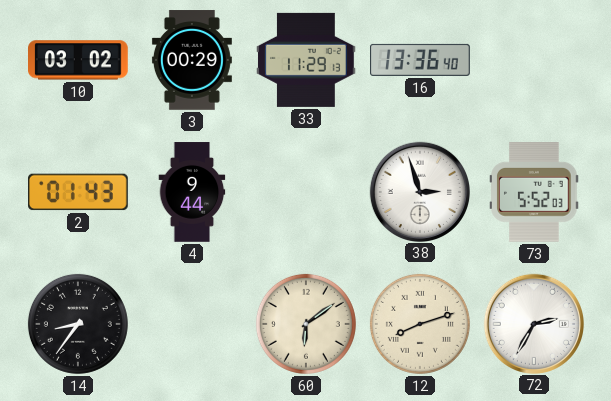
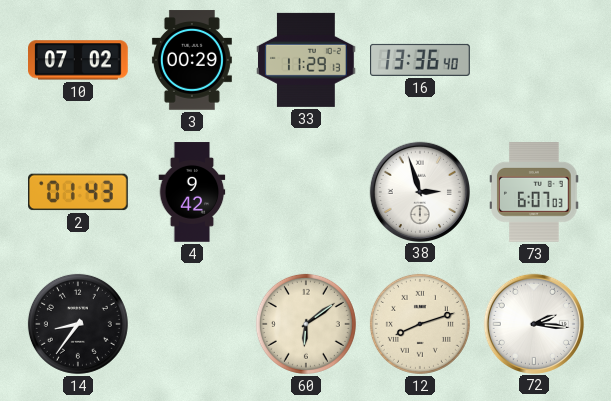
10: 03:02 -> 07:02 (79, 60)
4: 9:44 -> 9:42 (192, 192)
73: 5:52 -> 6:07 (534, 193)
72: 2:35 -> 2:16 (533, 323)
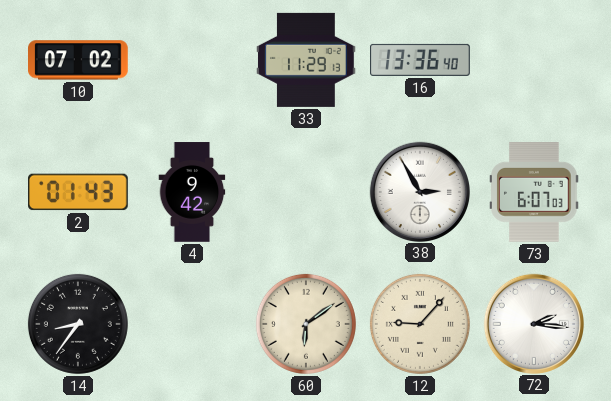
3: 00:29 -> none (192, 60)
38: 2:57 -> 2:55 (419, 191)
12: 8:12 -> 9:07 (420, 324)
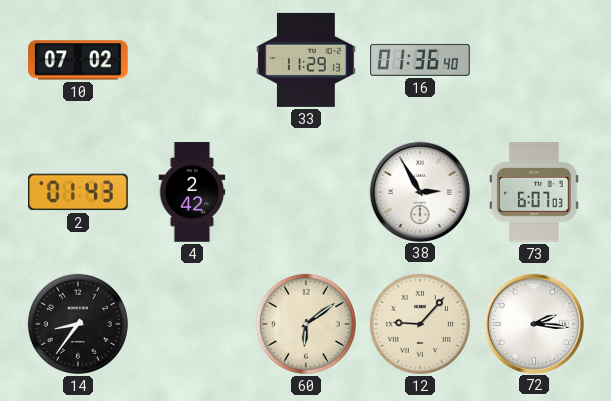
16: 13:36 -> 01:36 (420, 60)
4: 9:42 -> 2:42 (192, 192)
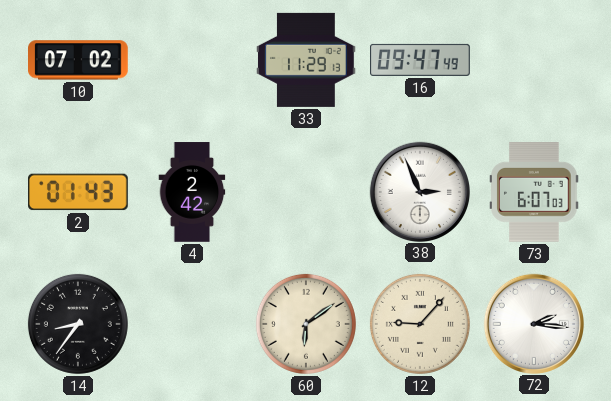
16: 01:36 -> 09:47 (420, 60)
38: 2:55 -> 2:56 (419, 191)
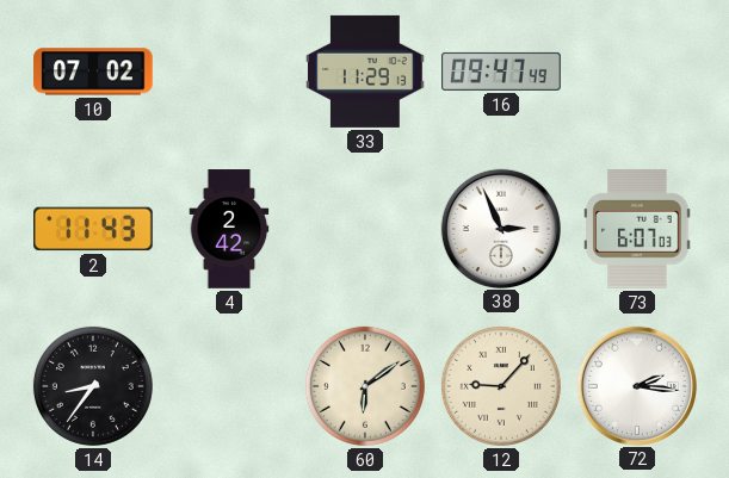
2: 01:43 -> 11:43 (94, 229)
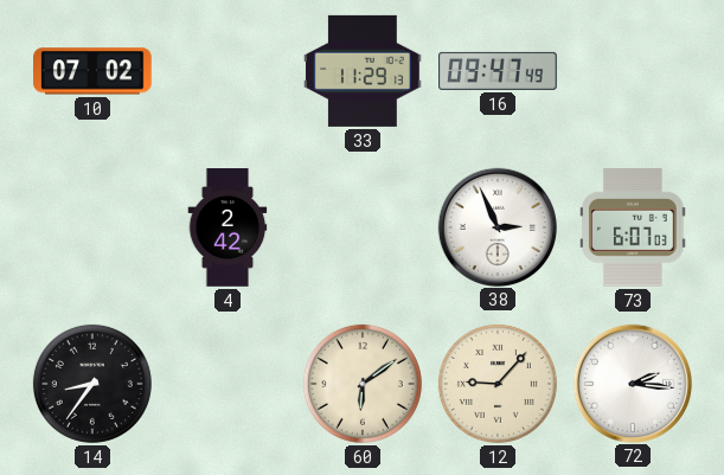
2: 11:43 -> none (94, 229)
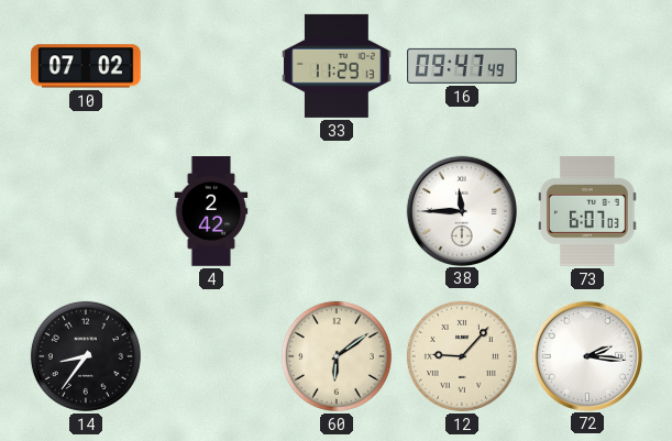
38: 2:56 -> 11:45 (461, 210)
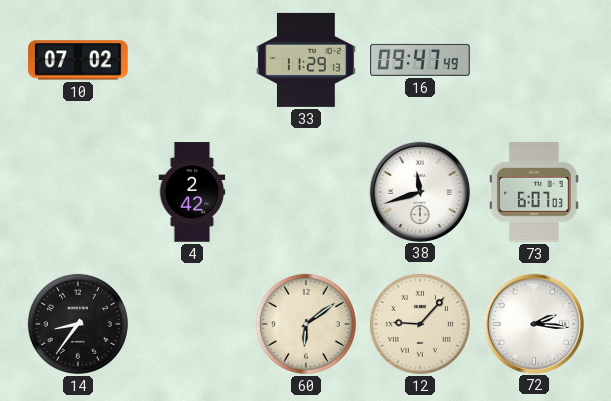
38: 11:45 -> 11:42 (419, 191)
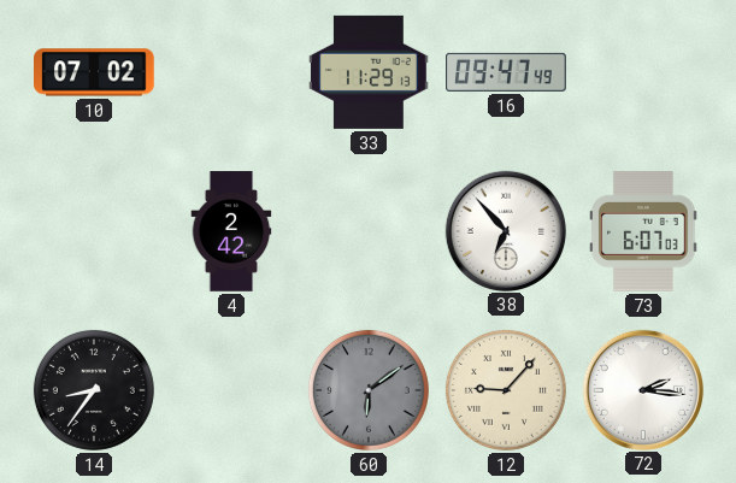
38: 11:42 -> 6:53 (505, 230)
60 dial: cream -> grey (369, 390)
